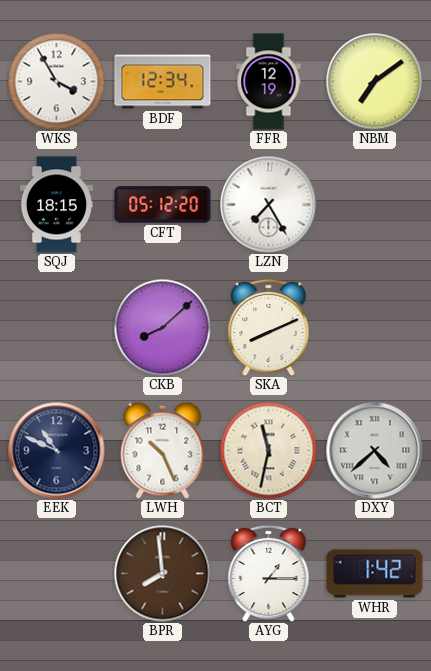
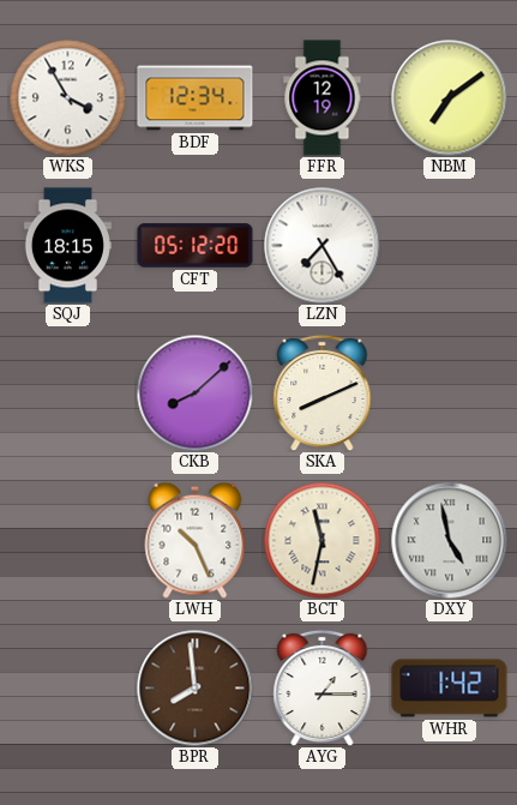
EEK: 10:49 -> none (57, 451)
DXY: 4:38 -> 4:58 (450, 541)
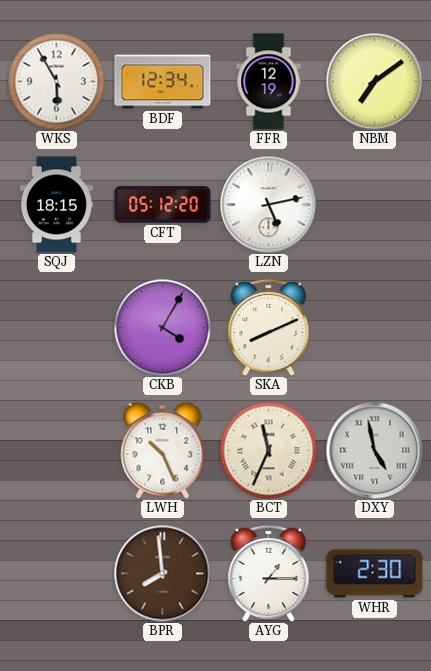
WKS: 3:55 -> 5:55 (56, 81)
LZN: 7:25 -> 5:13 (269, 205)
CKB: 8:08 -> 4:05 (162, 327)
BCT: 11:32 -> 11:34 (268, 450)
WHR: 1:42 -> 2:30 (375, 574)
